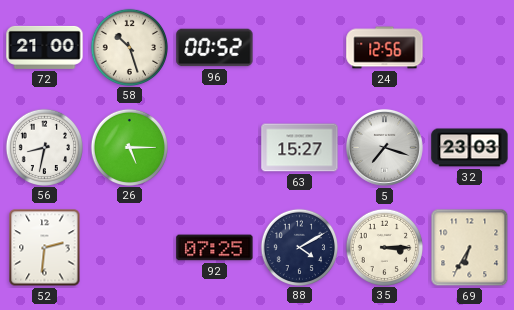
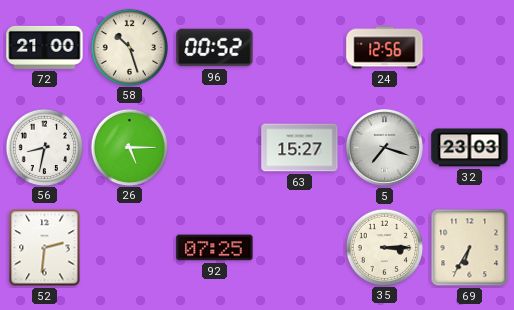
88: 4:10 -> none (299, 247)
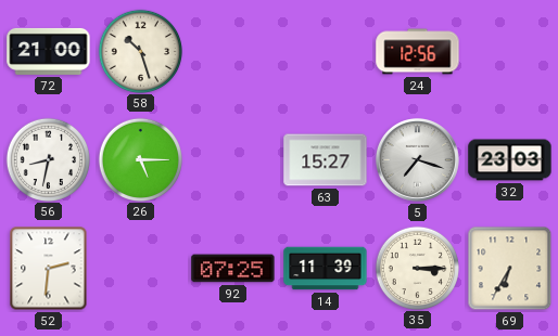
96: 00:52 -> none (215, 48)
14: none -> 11:39 (326, 269)
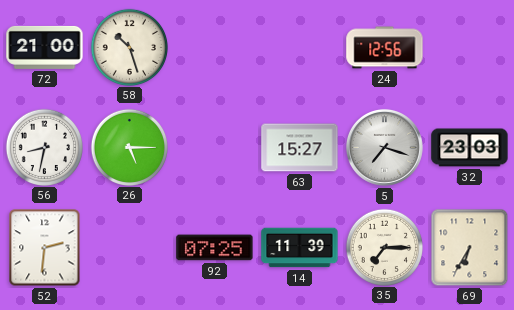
35: 3:15 -> 7:15 (384, 247)
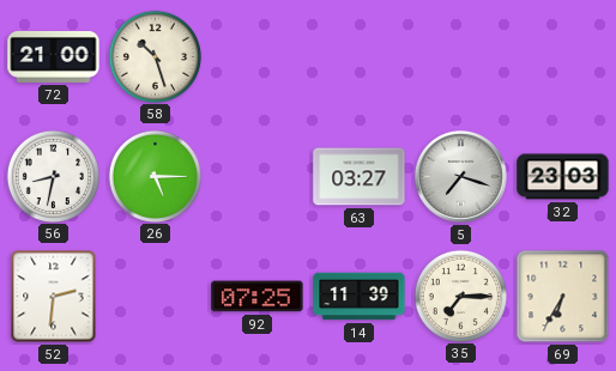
24: 12:56 -> none (385, 48)
63: 15:27 -> 03:27 (360, 177)
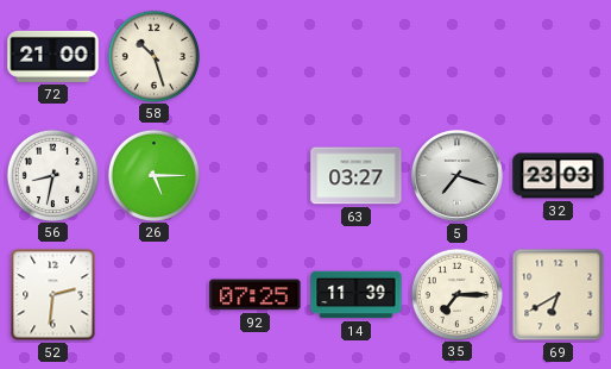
69: 6:35 -> 6:40 (559, 295)
